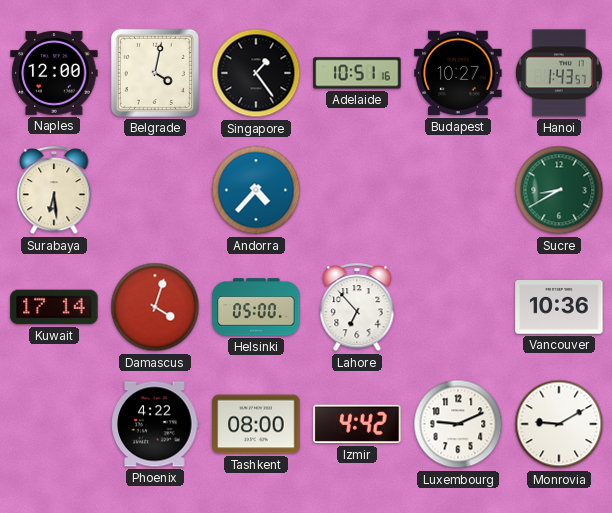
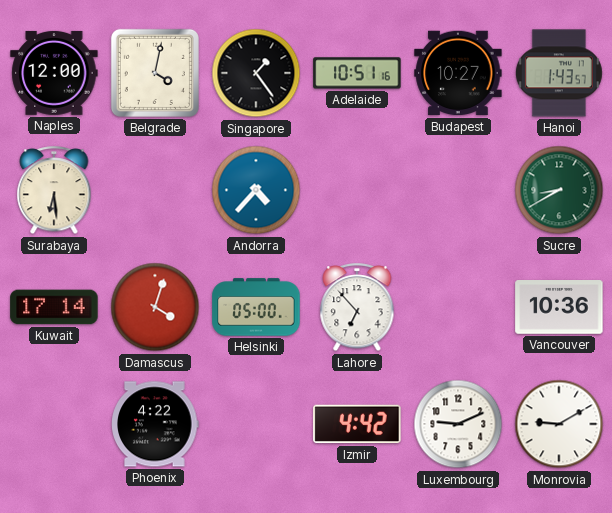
Tashkent: 08:00 -> none (256, 424)
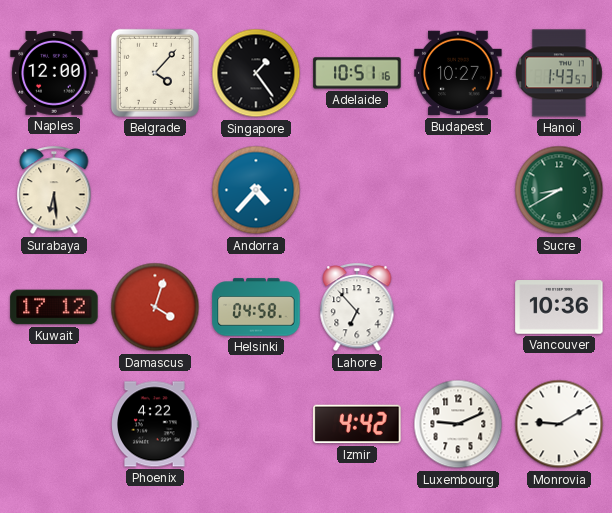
Belgrade: 4:02 -> 4:07 (155, 73)
Kuwait: 17:14 -> 17:12 (54, 307)
Helsinki: 05:00 -> 04:58 (256, 307)
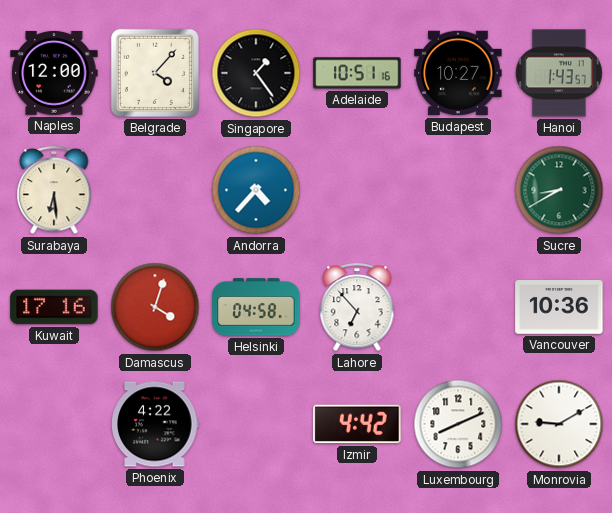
Kuwait: 17:12 -> 17:16 (54, 307)
Luxembourg: 9:11 -> 8:11 (458, 424)
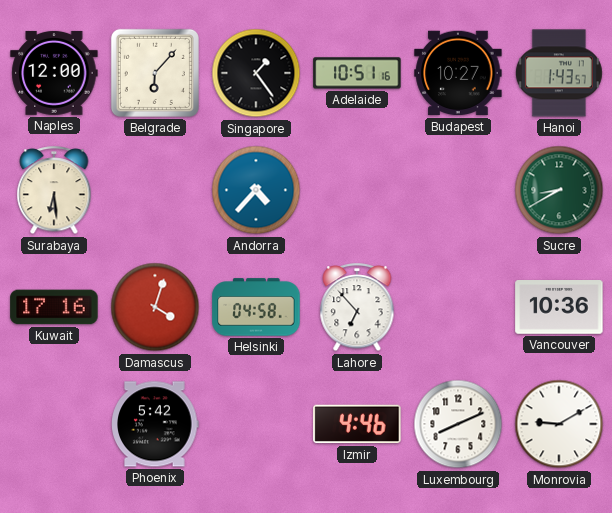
Belgrade: 4:07 -> 6:07 (155, 73)
Phoenix: 4:22 -> 5:42 (155, 424)
Izmir: 4:42 -> 4:46 (357, 424)
